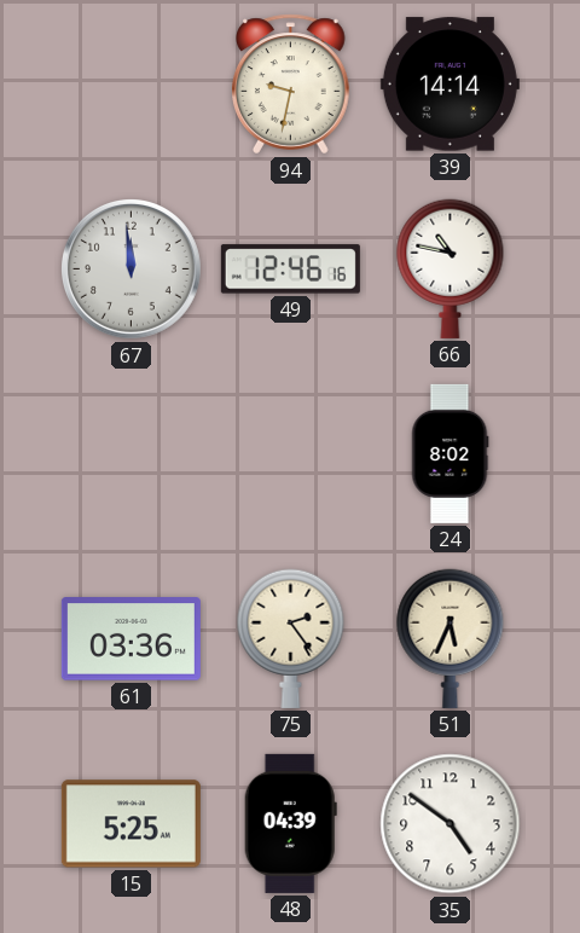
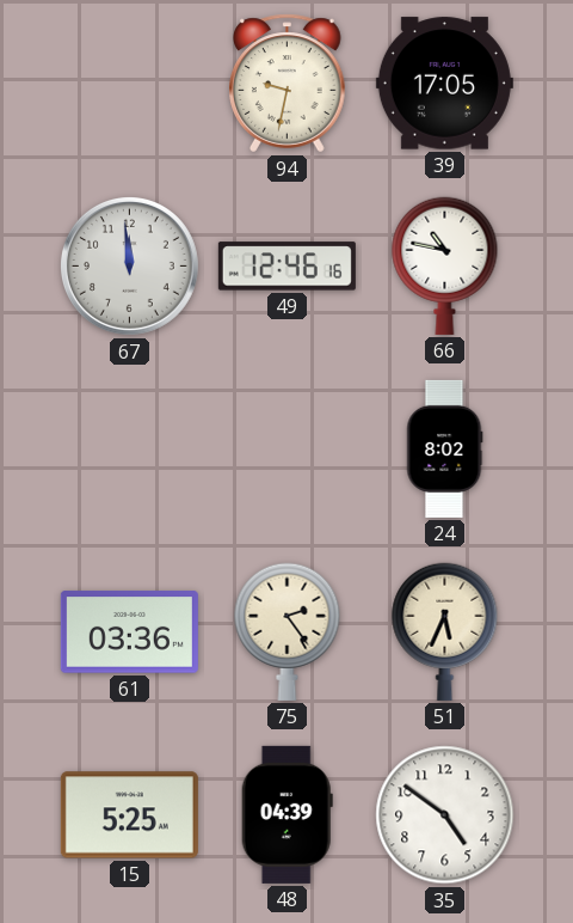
39: 14:14 -> 17:05 (444, 84)
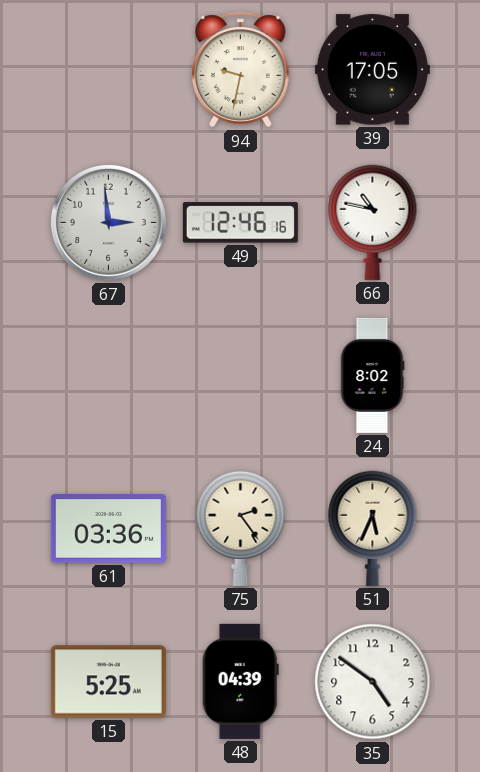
67: 11:59 -> 2:59 (108, 222)
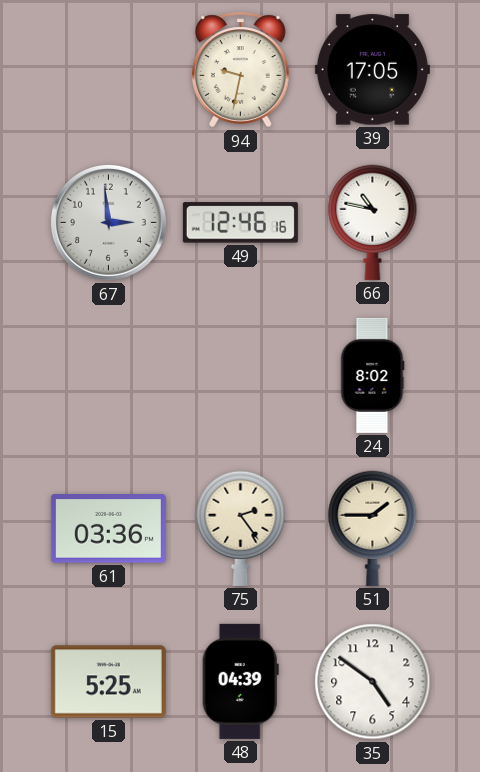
51: 5:34 -> 1:45 (373, 528)
